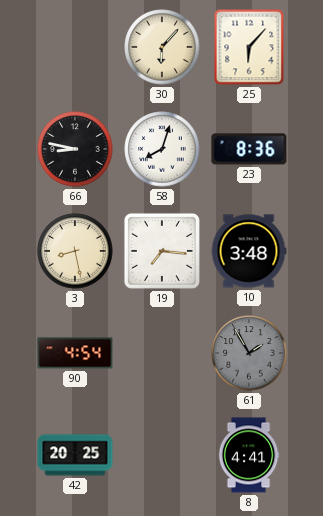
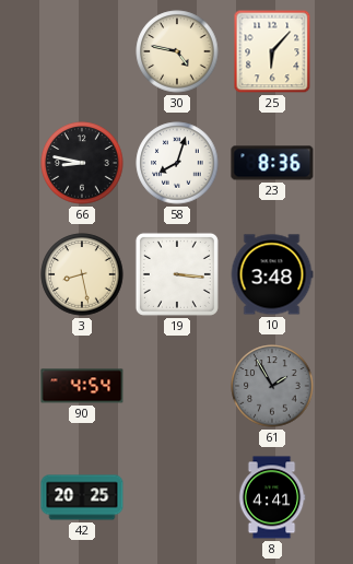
30: 6:07 -> 4:47 (177, 51)
19: 7:16 -> 3:16 (177, 274)
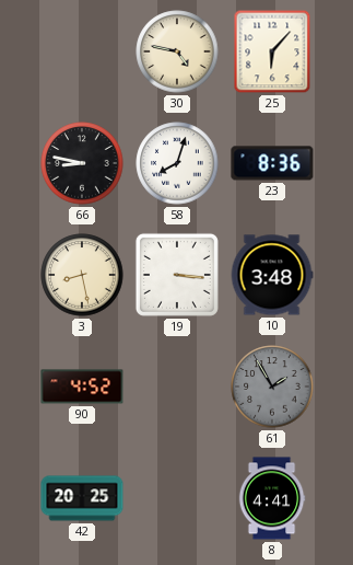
90: 4:54 -> 4:52 (82, 387)
